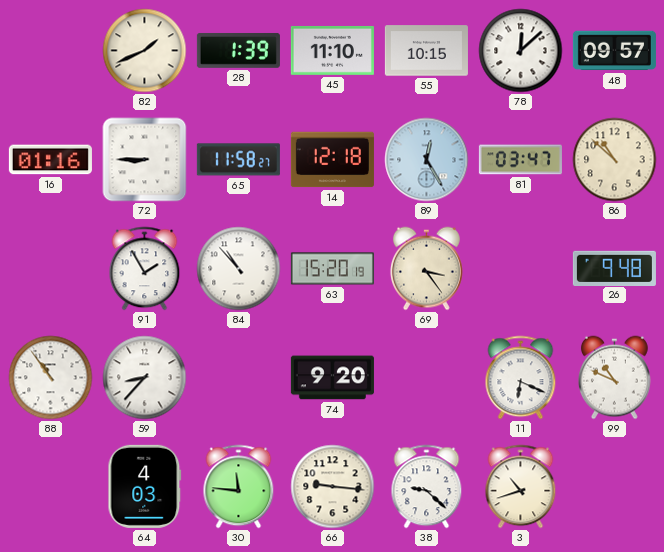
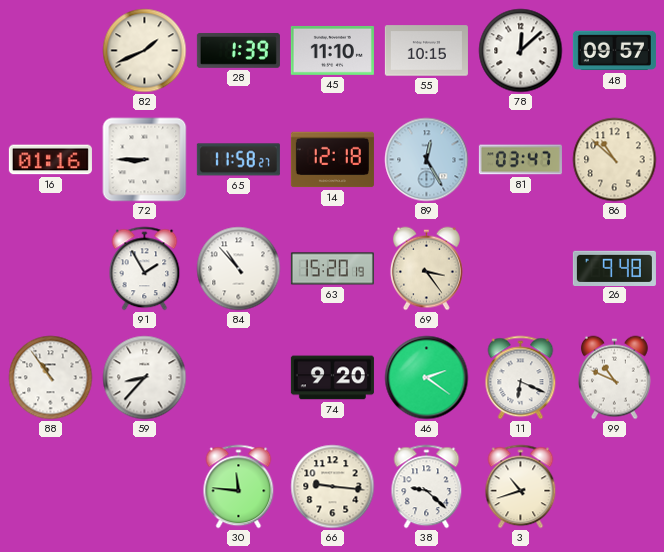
46: none -> 2:21 (427, 378)
64: 4:03 -> none (145, 486)
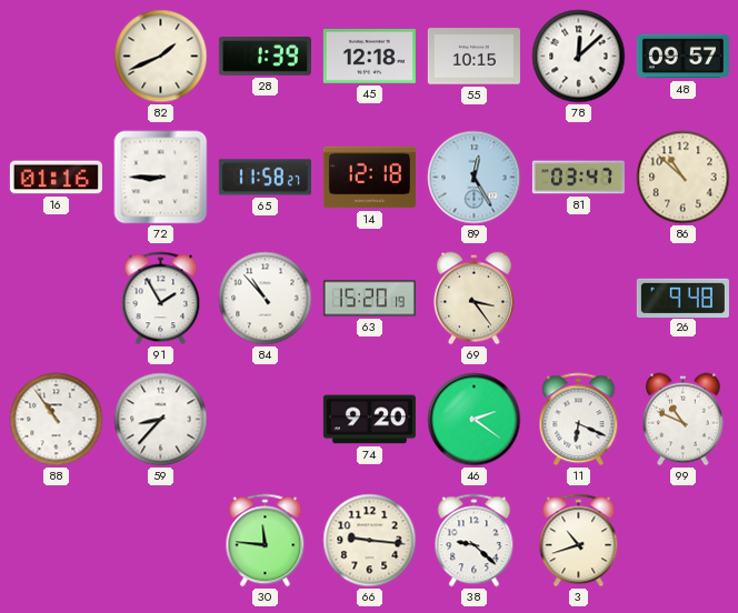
45: 11:10 -> 12:18 (369, 56)
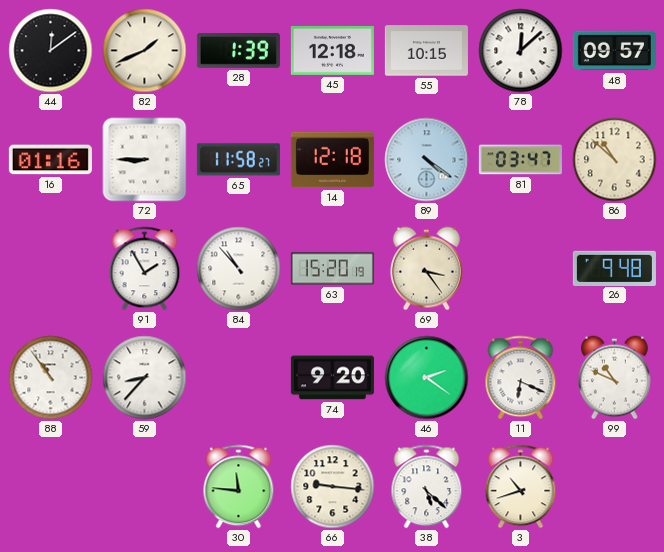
44: none -> 12:09 (51, 51)
89: 12:25 -> 4:21 (427, 160)
38: 9:22 -> 5:22 (427, 487)
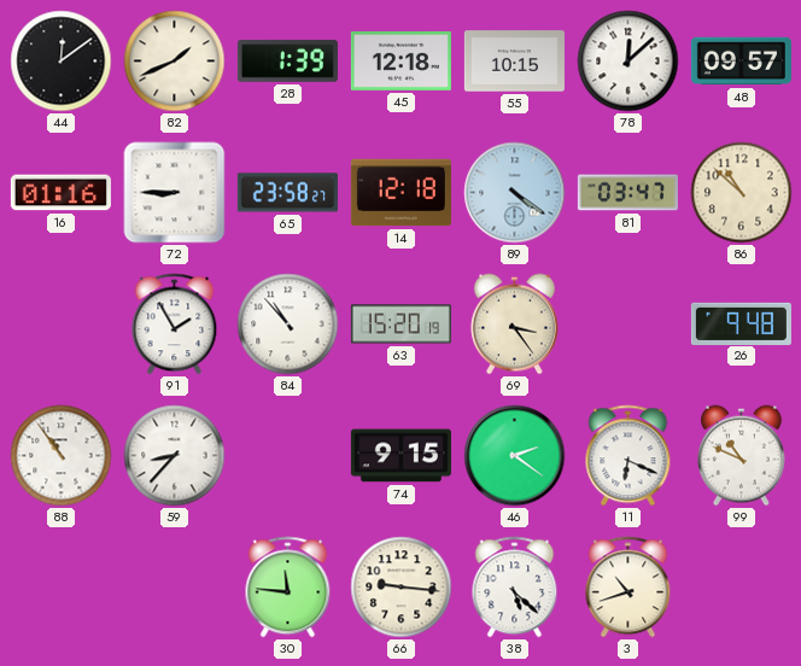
65: 11:58 -> 23:58 (287, 193)
74: 9:20 -> 9:15 (400, 456)
